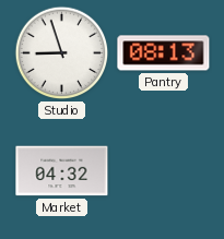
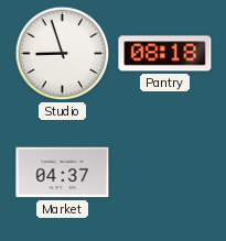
Pantry: 08:13 -> 08:18 (165, 54)
Market: 04:32 -> 04:37 (63, 173)
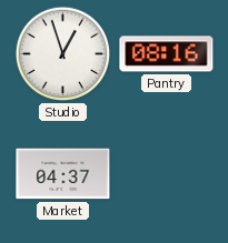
Studio: 8:57 -> 12:57 (63, 54)
Pantry: 08:18 -> 08:16 (167, 54)
